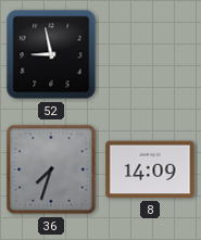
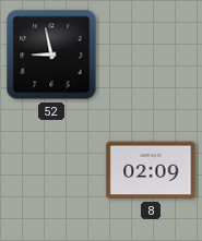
36: 7:33 -> none (51, 169)
8: 14:09 -> 02:09 (151, 170)
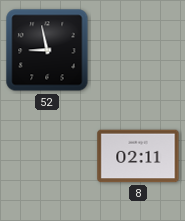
8: 02:09 -> 02:11 (138, 156)
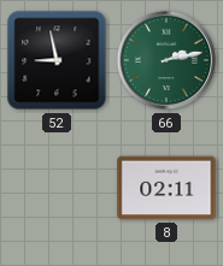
66: none -> 2:13 (166, 60)
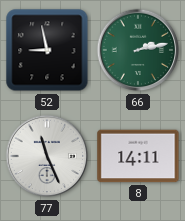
77: none -> 11:26 (47, 156)
8: 02:11 -> 14:11 (138, 156)
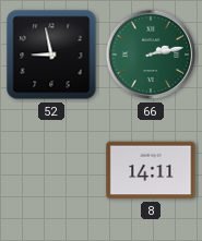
77: 11:26 -> none (47, 156)
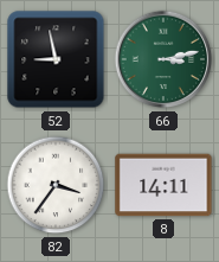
66: 2:13 -> 3:13 (163, 59)
82: none -> 3:36 (56, 185)
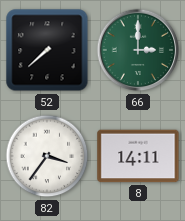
52: 8:58 -> 7:38 (47, 50)
66: 3:13 -> 3:00 (138, 50)
